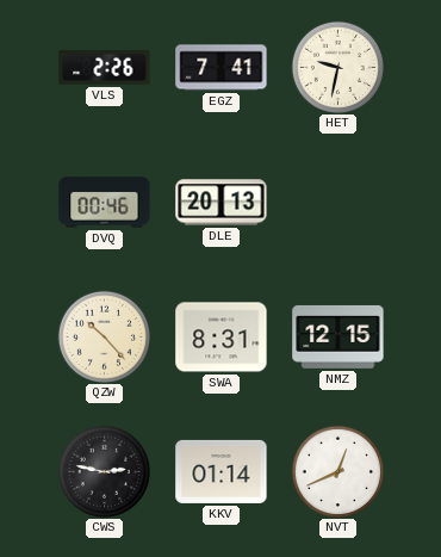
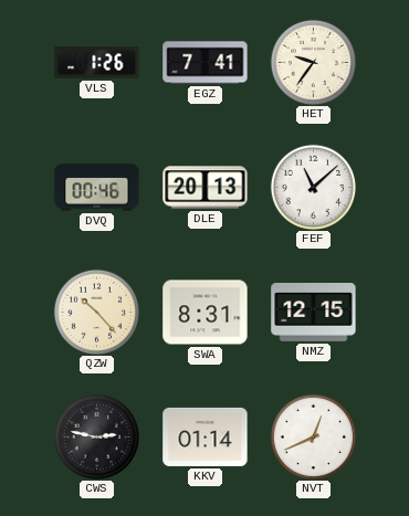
VLS: 2:26 -> 1:26 (97, 63)
HET: 9:32 -> 9:36 (313, 62)
FEF: none -> 11:08 (313, 187)
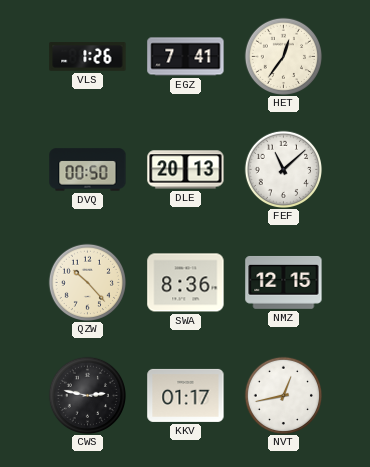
HET: 9:36 -> 12:36 (283, 56)
DVQ: 00:46 -> 00:50 (88, 170)
SWA: 8:31 -> 8:36 (186, 283)
KKV: 01:14 -> 01:17 (186, 395)
NVT: 12:41 -> 12:43 (283, 395)
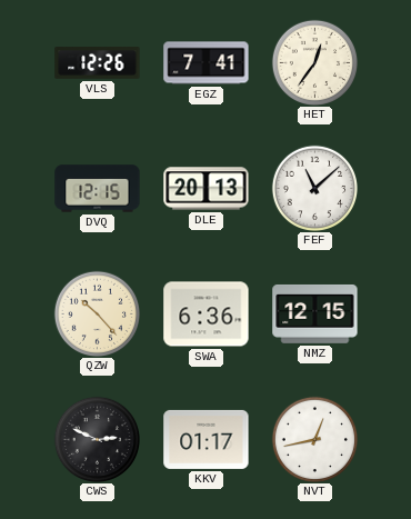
VLS: 1:26 -> 12:26 (98, 63)
DVQ: 00:50 -> 12:15 (98, 189)
SWA: 8:36 -> 6:36 (207, 315)
CWS: 2:47 -> 2:49 (97, 439)
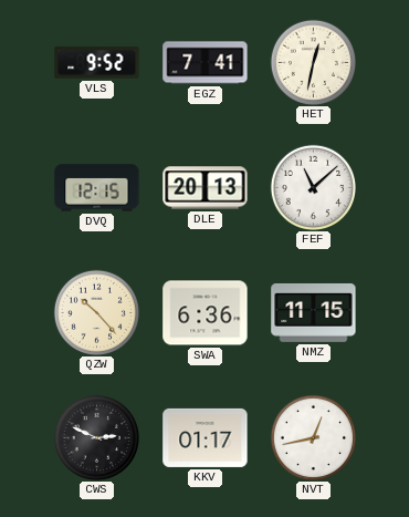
VLS: 12:26 -> 9:52 (97, 63)
HET: 12:36 -> 12:32 (313, 62)
NMZ: 12:15 -> 11:15 (314, 312)
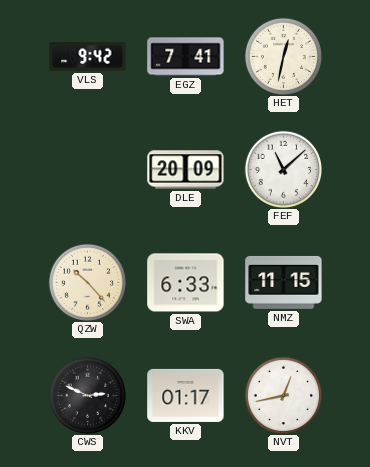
VLS: 9:52 -> 9:42 (88, 57)
DVQ: 12:15 -> none (97, 188)
DLE: 20:13 -> 20:09 (186, 170)
SWA: 6:36 -> 6:33 (186, 283)
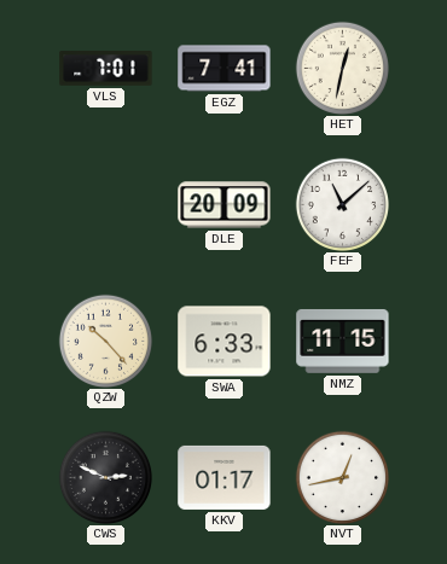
VLS: 9:42 -> 7:01 (106, 69)
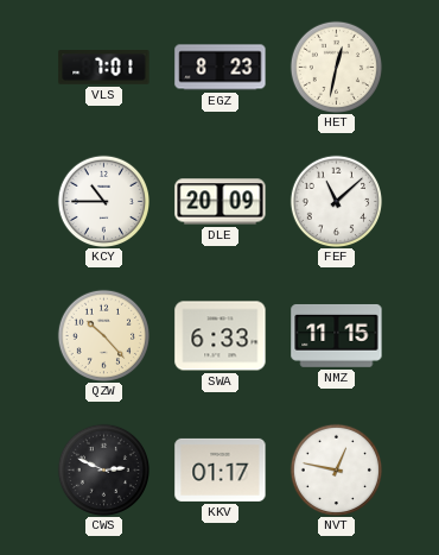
EGZ: 7:41 -> 8:23 (221, 68)
KCY: none -> 10:45 (103, 201)
NVT: 12:43 -> 12:47 (336, 469)
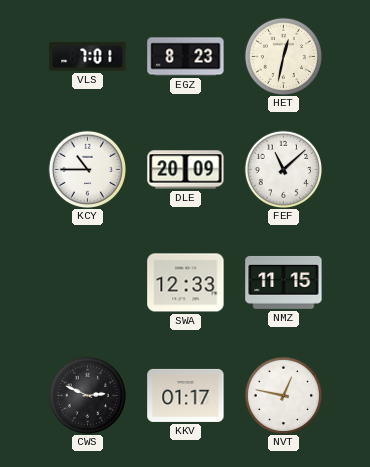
QZW: 10:23 -> none (103, 335)
SWA: 6:33 -> 12:33 (186, 283)
